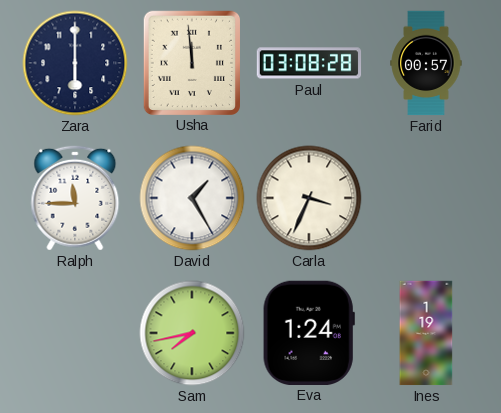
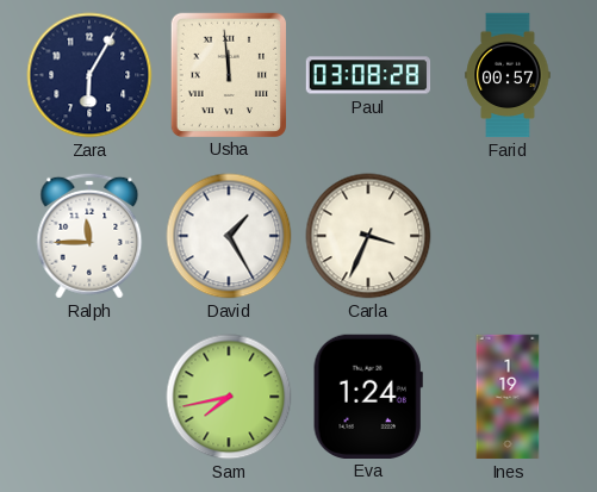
Zara: 6:00 -> 6:05 (89, 75)
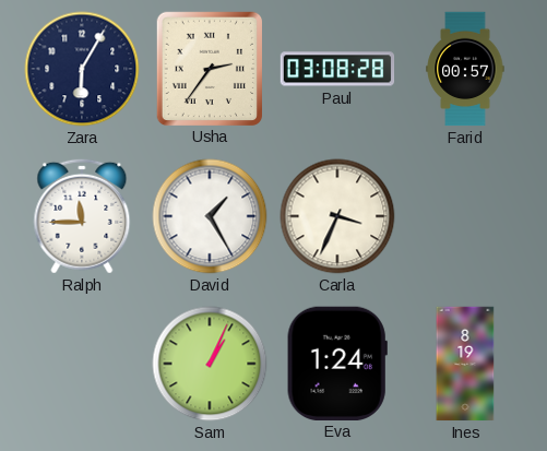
Usha: 11:59 -> 2:36 (209, 68)
Sam: 7:43 -> 1:04 (210, 364)
Ines: 1:19 -> 8:19 (465, 364)
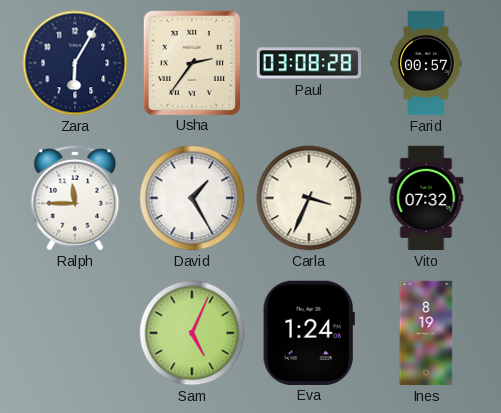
Vito: none -> 07:32 (426, 198)
Sam: 1:04 -> 5:04 (192, 333)
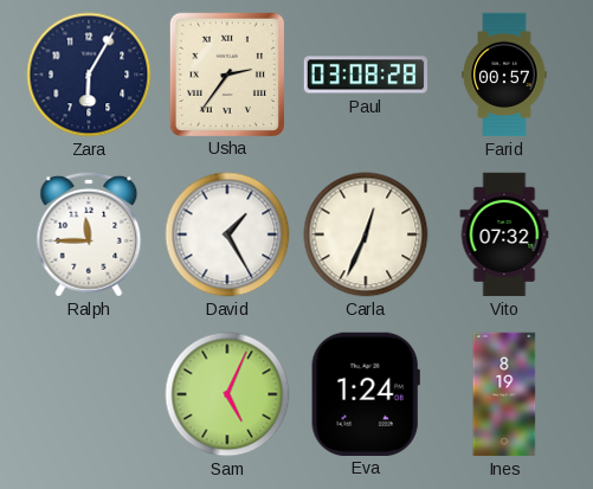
Carla: 3:34 -> 12:34 (366, 234)
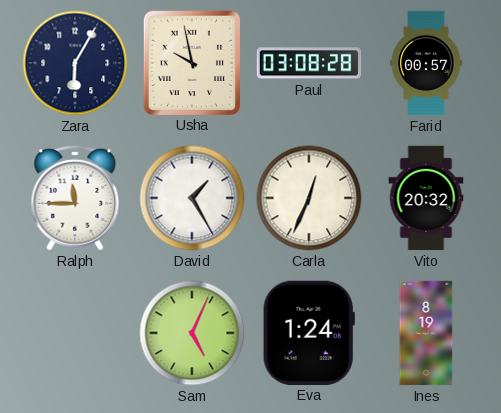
Usha: 2:36 -> 9:58 (191, 62)
Vito: 07:32 -> 20:32 (426, 198)
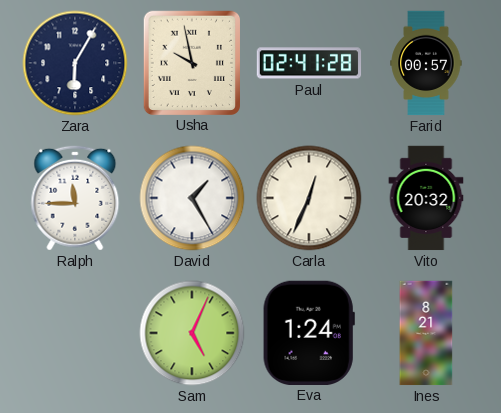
Paul: 03:08 -> 02:41 (309, 63)
Ines: 8:19 -> 8:21 (426, 333)
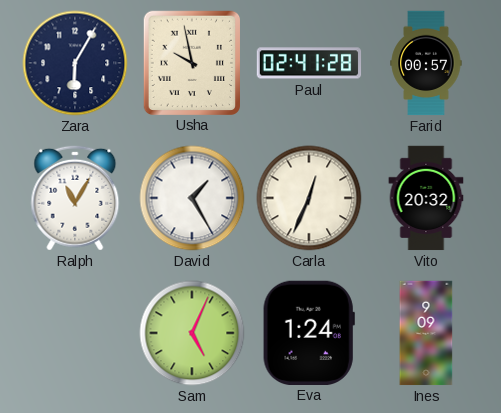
Ralph: 11:45 -> 11:05 (75, 198)
Ines: 8:21 -> 9:09 (426, 333)
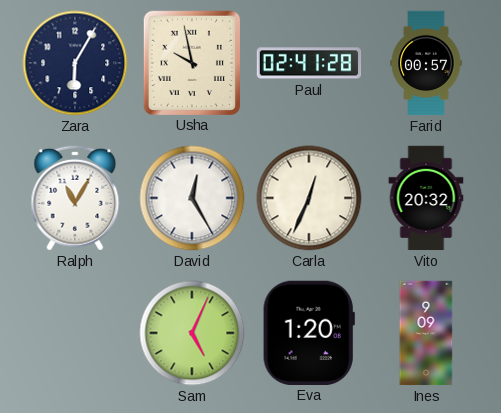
David: 1:25 -> 12:25 (192, 198)
Eva: 1:24 -> 1:20 (309, 332)
